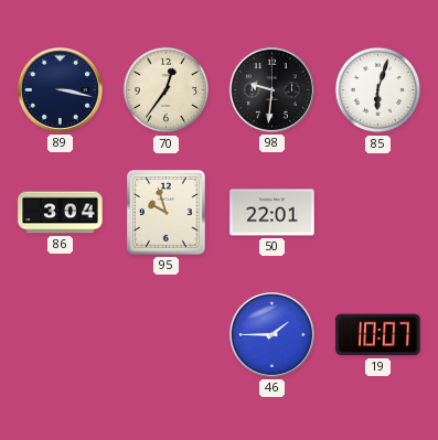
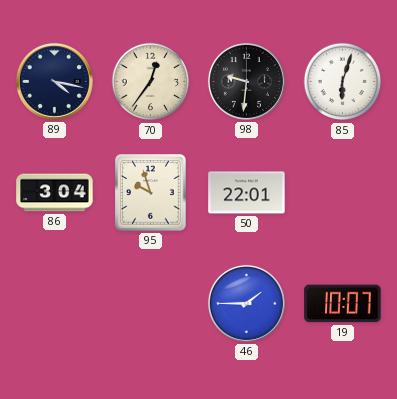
89: 3:17 -> 4:17 (54, 81)
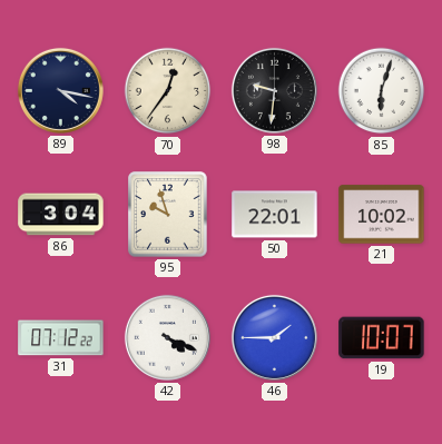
21: none -> 10:02 (382, 215)
31: none -> 07:12 (61, 338)
42: none -> 4:19 (167, 337)
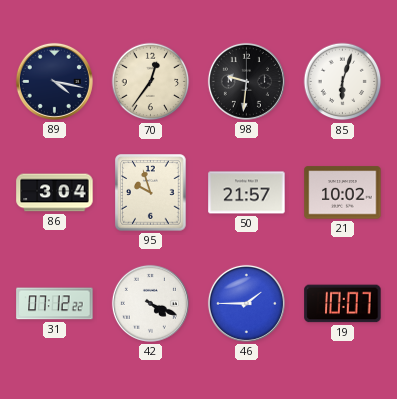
50: 22:01 -> 21:57 (247, 193)
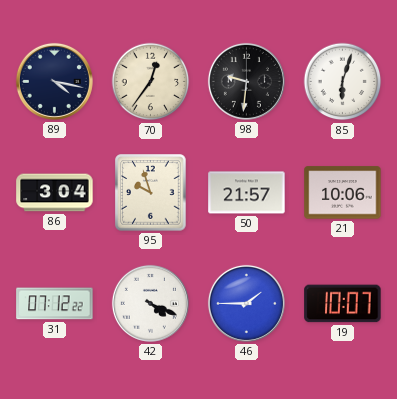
21: 10:02 -> 10:06 (343, 193)
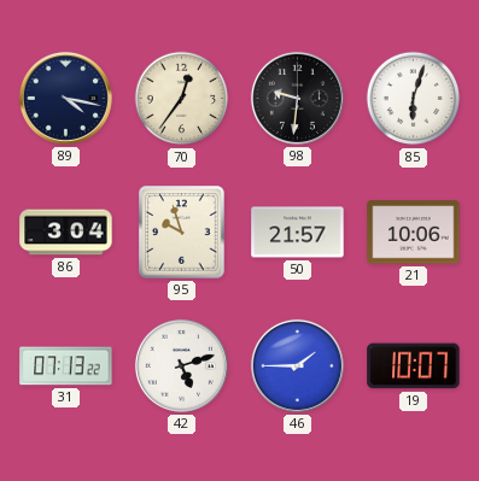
31: 07:12 -> 07:13 (66, 366)
42: 4:19 -> 5:12 (181, 365)
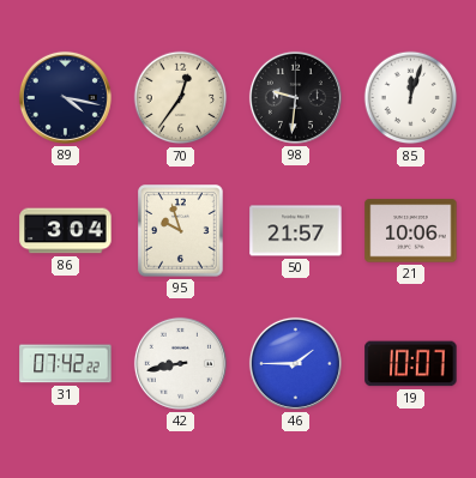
85: 6:03 -> 12:03 (411, 98)
31: 07:13 -> 07:42 (66, 364)
42: 5:12 -> 8:43 (180, 363)
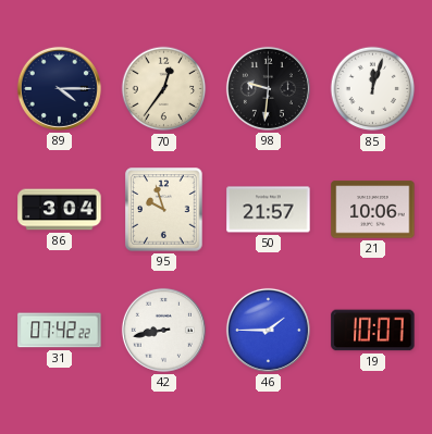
89: 4:17 -> 4:15 (59, 88)
